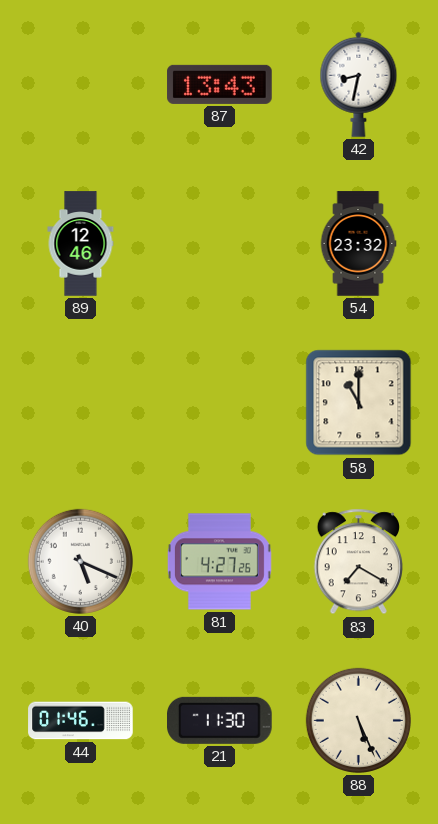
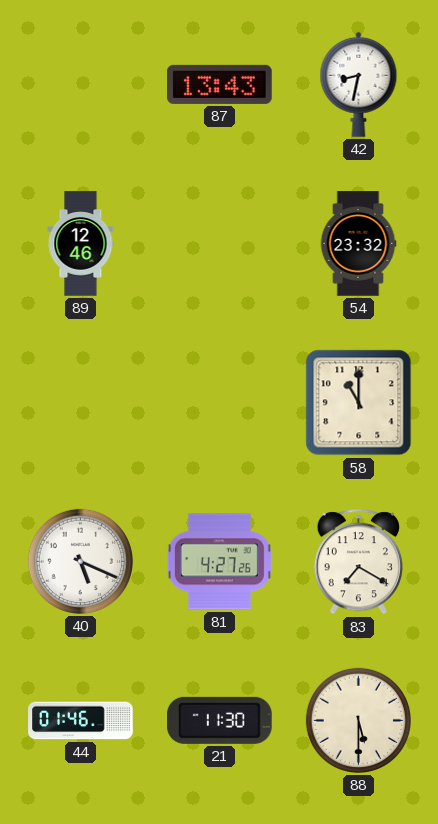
88: 5:26 -> 5:30 (358, 720)
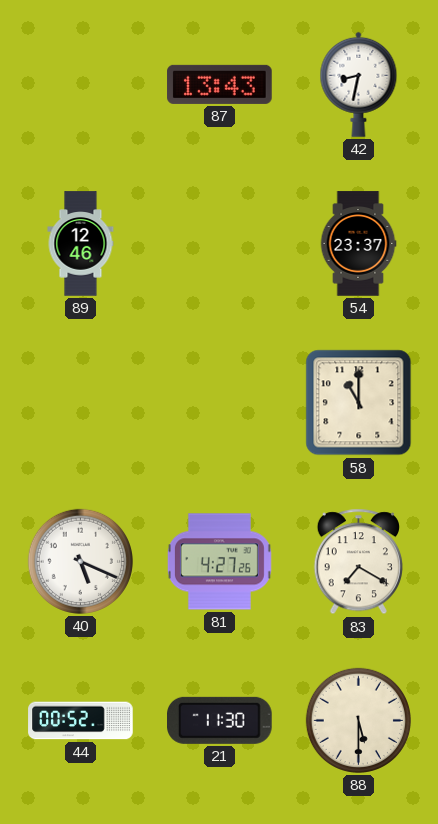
54: 23:32 -> 23:37 (358, 244)
44: 01:46 -> 00:52 (81, 721)
